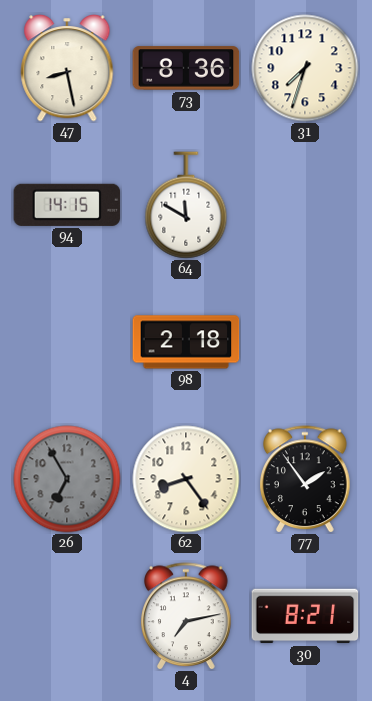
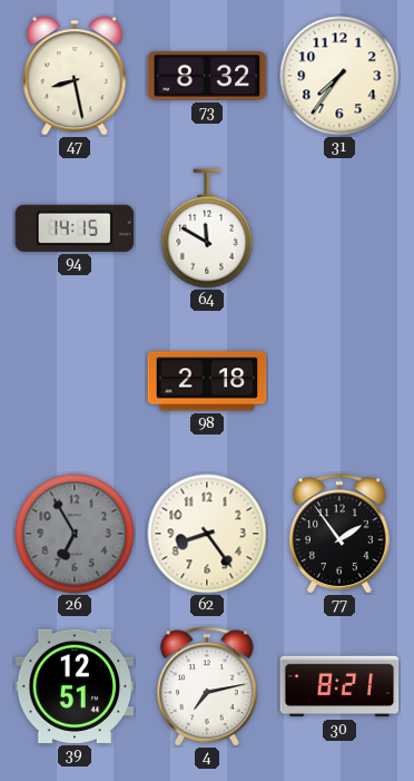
73: 8:36 -> 8:32 (207, 76)
31: 7:33 -> 7:36 (339, 76)
39: none -> 12:51 (75, 686)
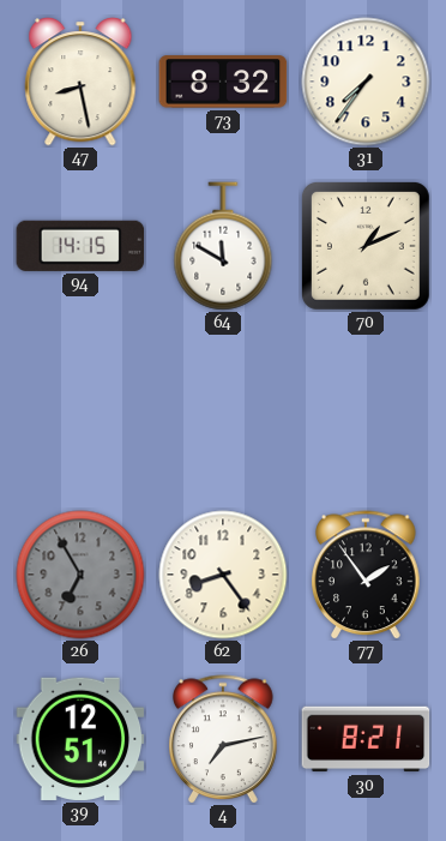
70: none -> 1:11 (366, 246)
98: 2:18 -> none (207, 381)
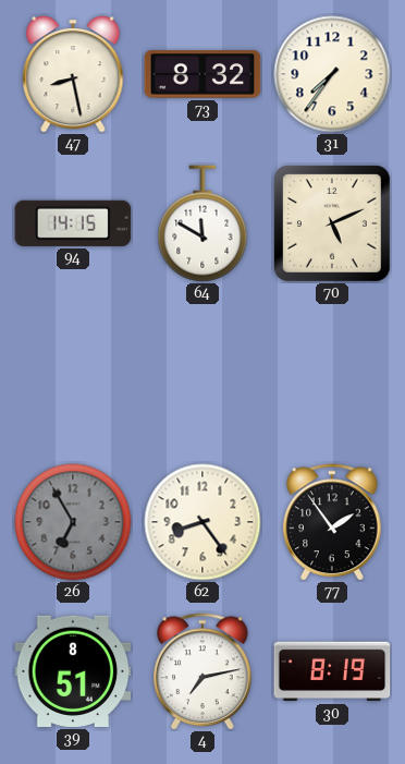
70: 1:11 -> 5:11 (332, 223)
39: 12:51 -> 8:51 (73, 671)
30: 8:21 -> 8:19 (332, 671)
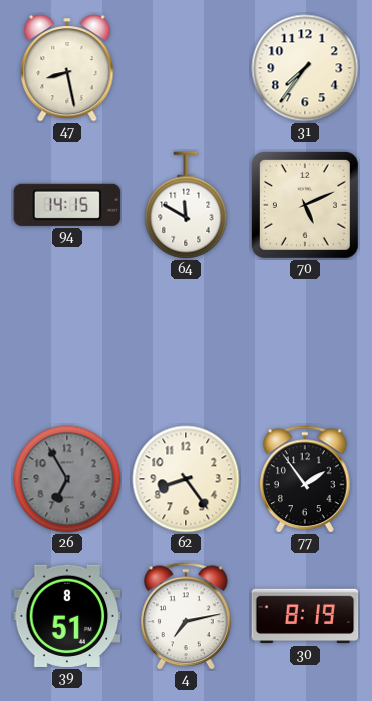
73: 8:32 -> none (202, 74)
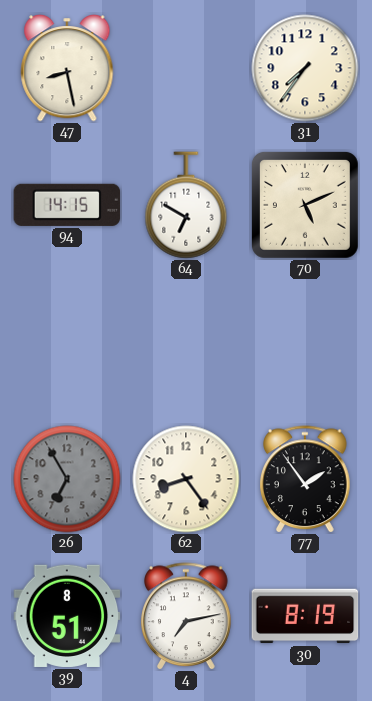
64: 11:50 -> 6:50 (186, 205)
